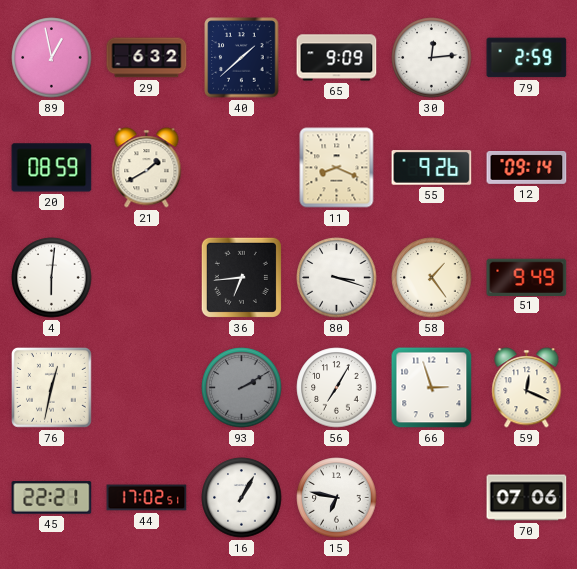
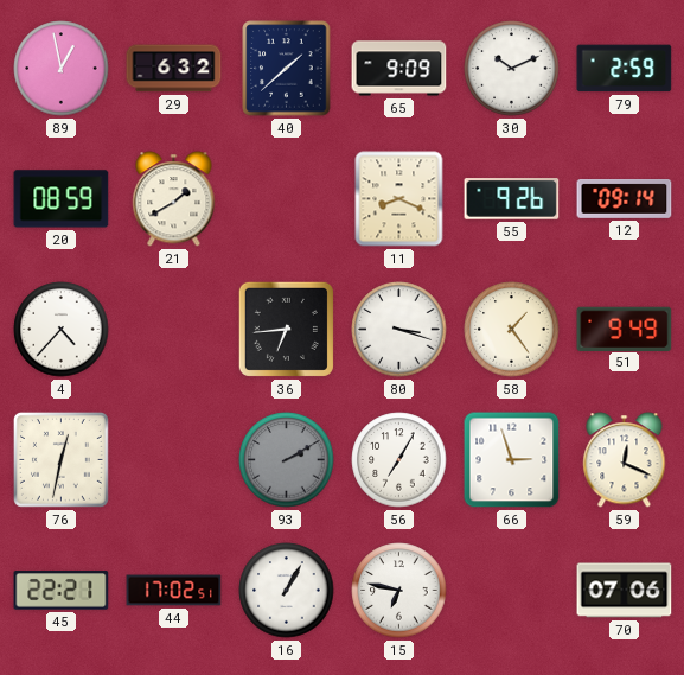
30: 12:14 -> 10:11 (512, 69)
4: 6:01 -> 4:37 (62, 330)
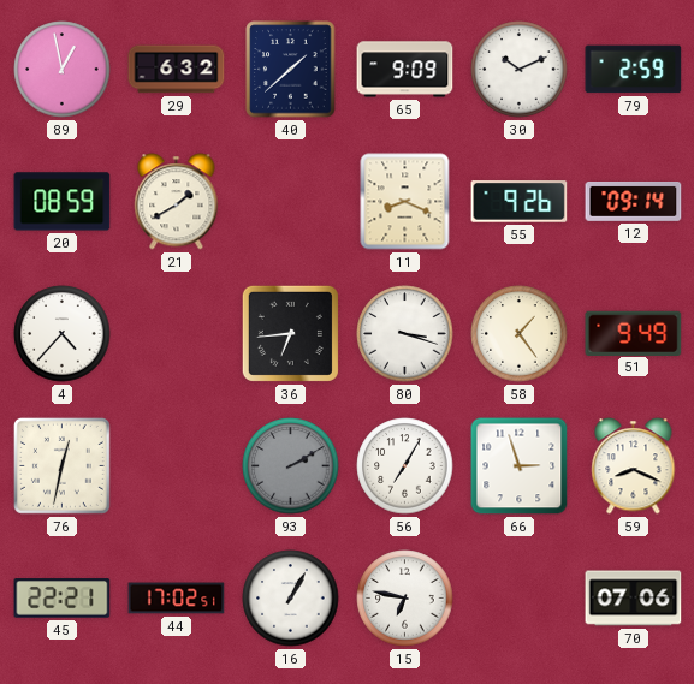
59: 12:19 -> 8:19 (634, 466)
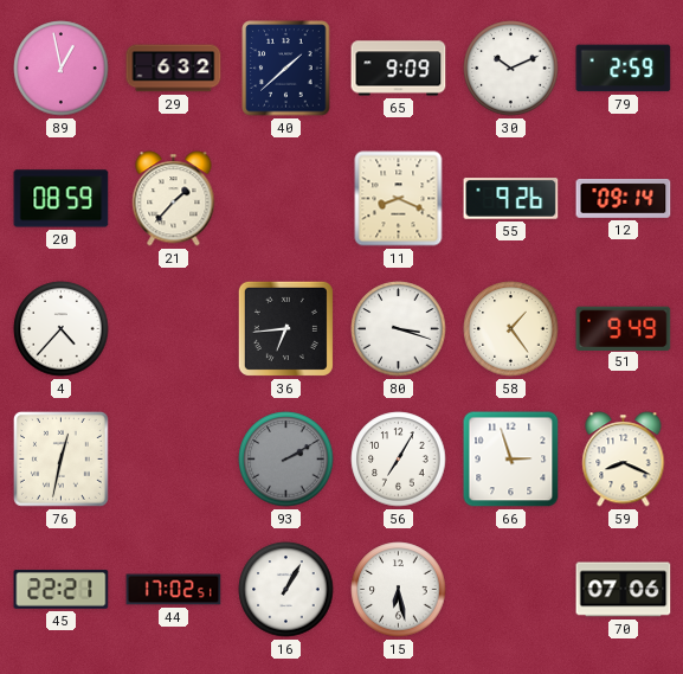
21: 1:40 -> 1:37 (174, 199)
15: 6:47 -> 6:28 (399, 590)
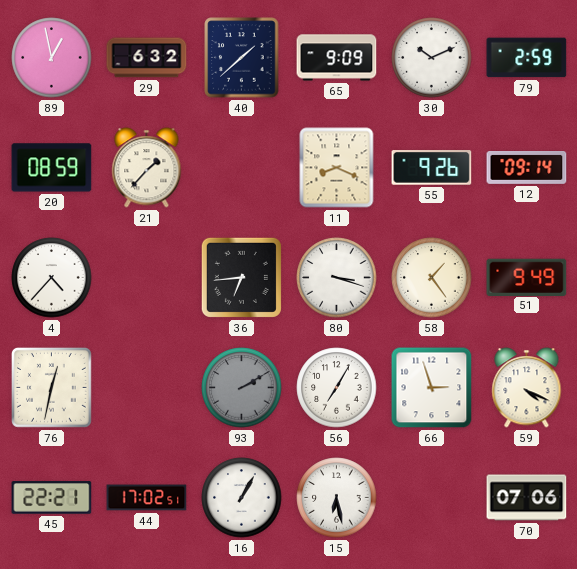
59: 8:19 -> 4:19 (527, 388)
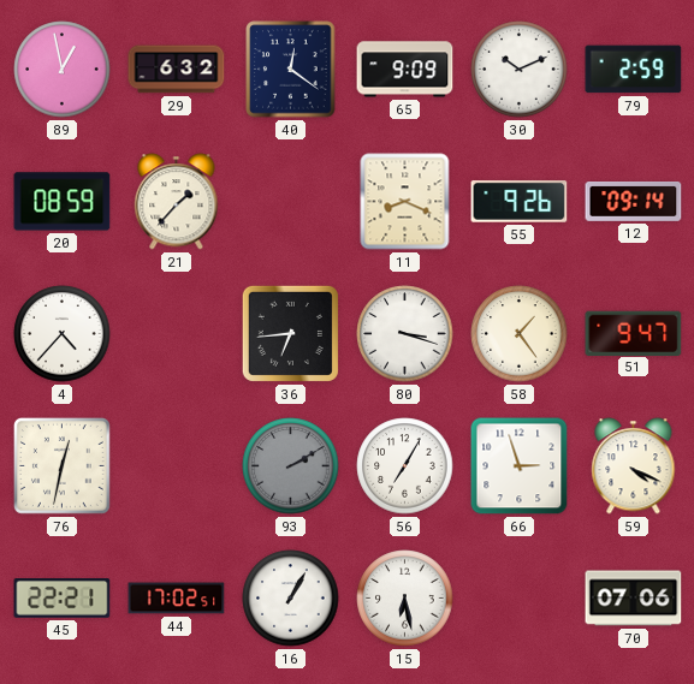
40: 1:38 -> 12:21 (291, 70)
51: 9:49 -> 9:47 (634, 333)
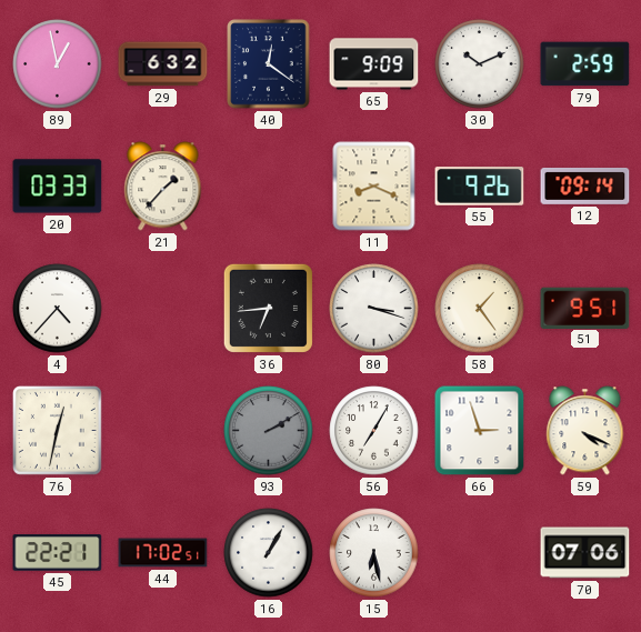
20: 08:59 -> 03:33 (58, 187)
51: 9:47 -> 9:51 (585, 308)
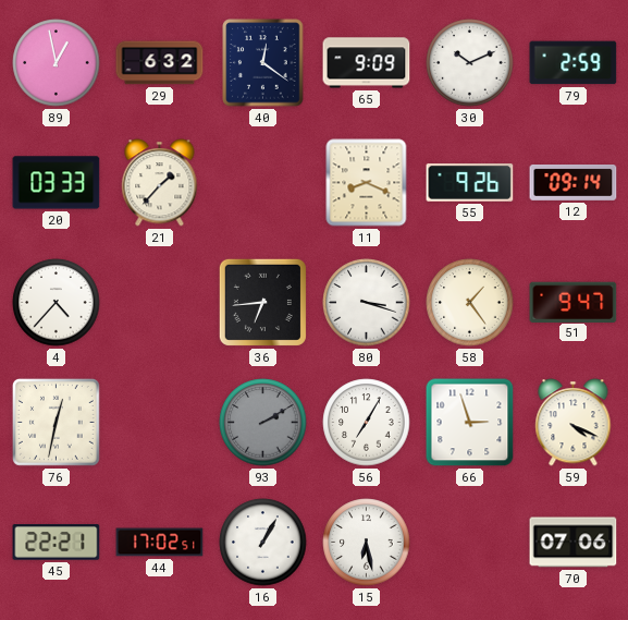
51: 9:51 -> 9:47 (574, 302)
